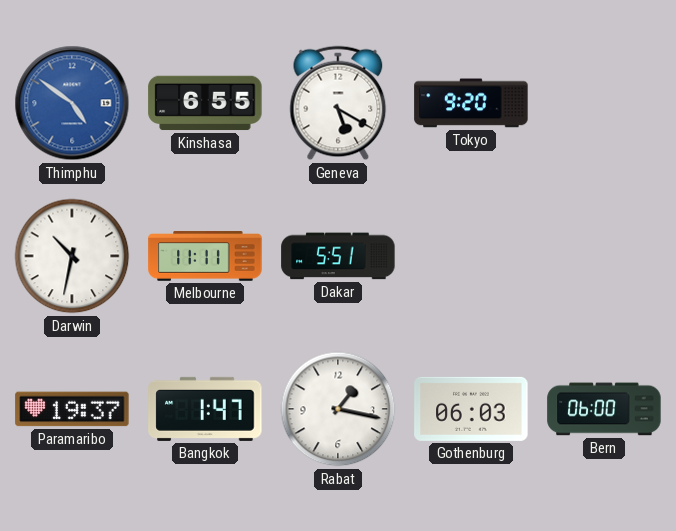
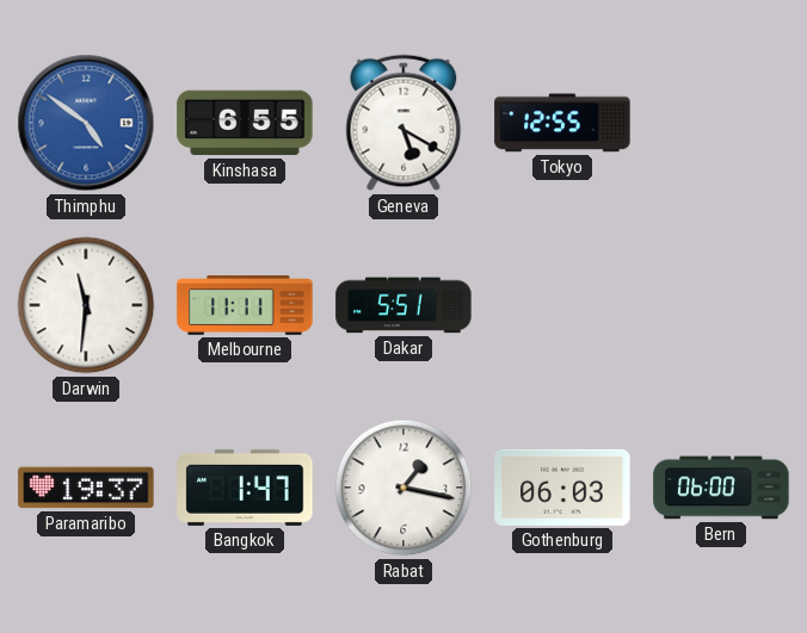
Tokyo: 9:20 -> 12:55 (562, 123)
Darwin: 10:32 -> 11:31 (86, 305)
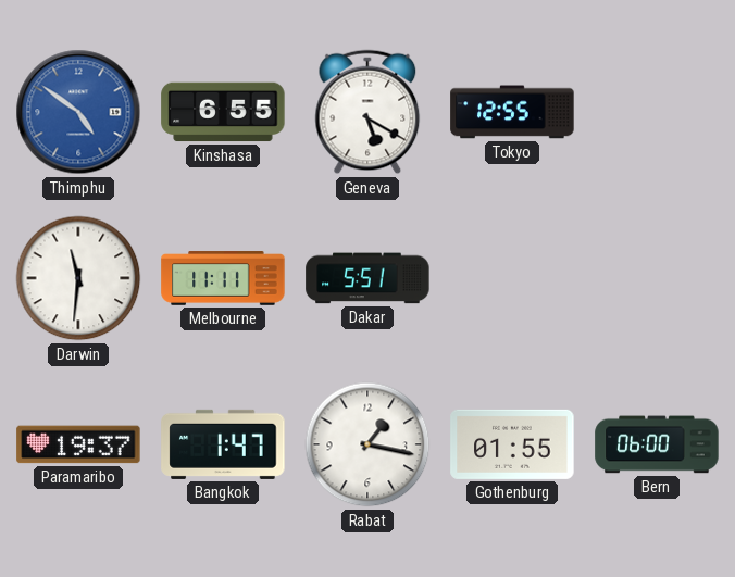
Gothenburg: 06:03 -> 01:55 (512, 444)
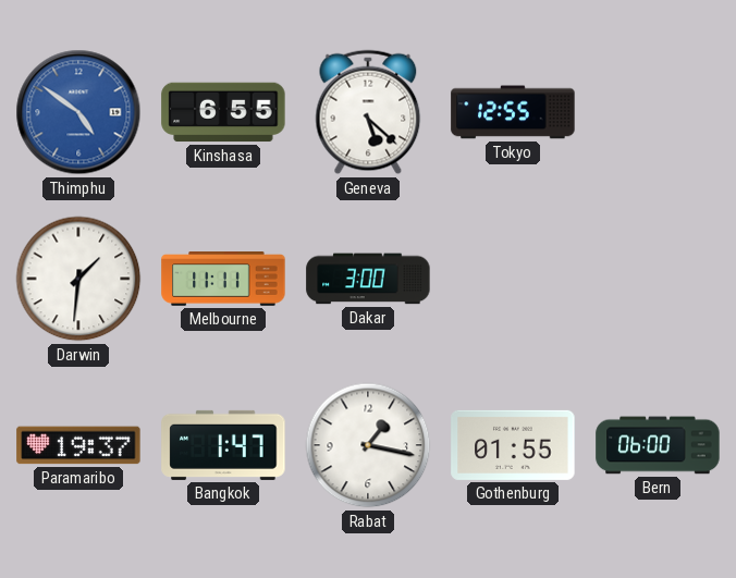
Geneva: 5:20 -> 5:22 (368, 112)
Darwin: 11:31 -> 1:31 (78, 279)
Dakar: 5:51 -> 3:00 (368, 279)
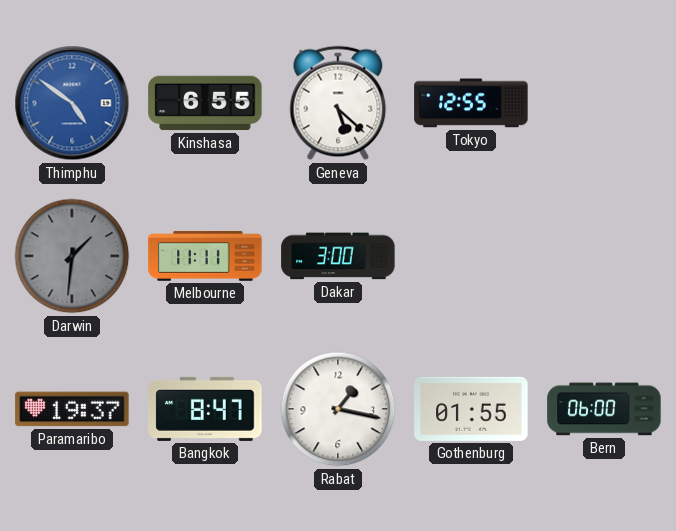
Darwin dial: white -> grey (72, 256)
Bangkok: 1:47 -> 8:47 (205, 409)
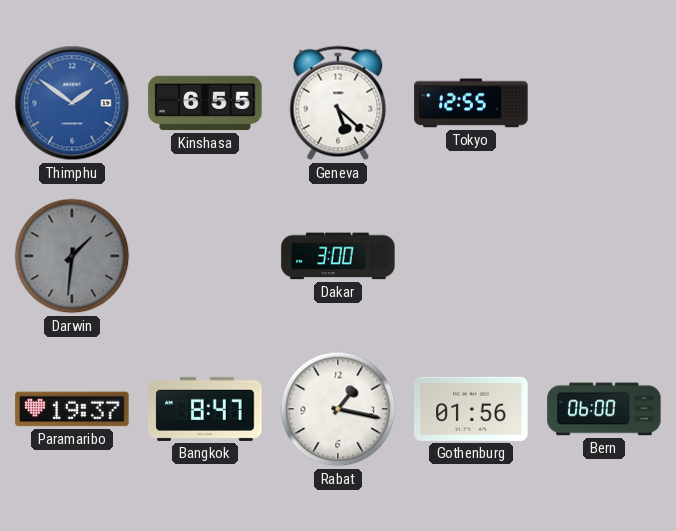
Thimphu: 4:51 -> 1:51 (72, 103)
Melbourne: 11:11 -> none (205, 256)
Gothenburg: 01:55 -> 01:56 (471, 409)
